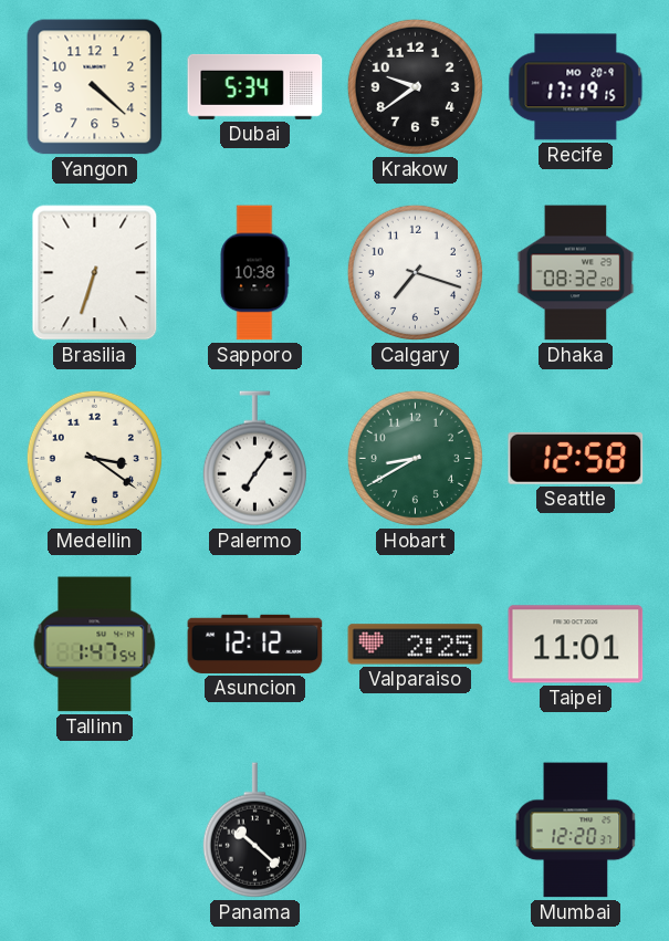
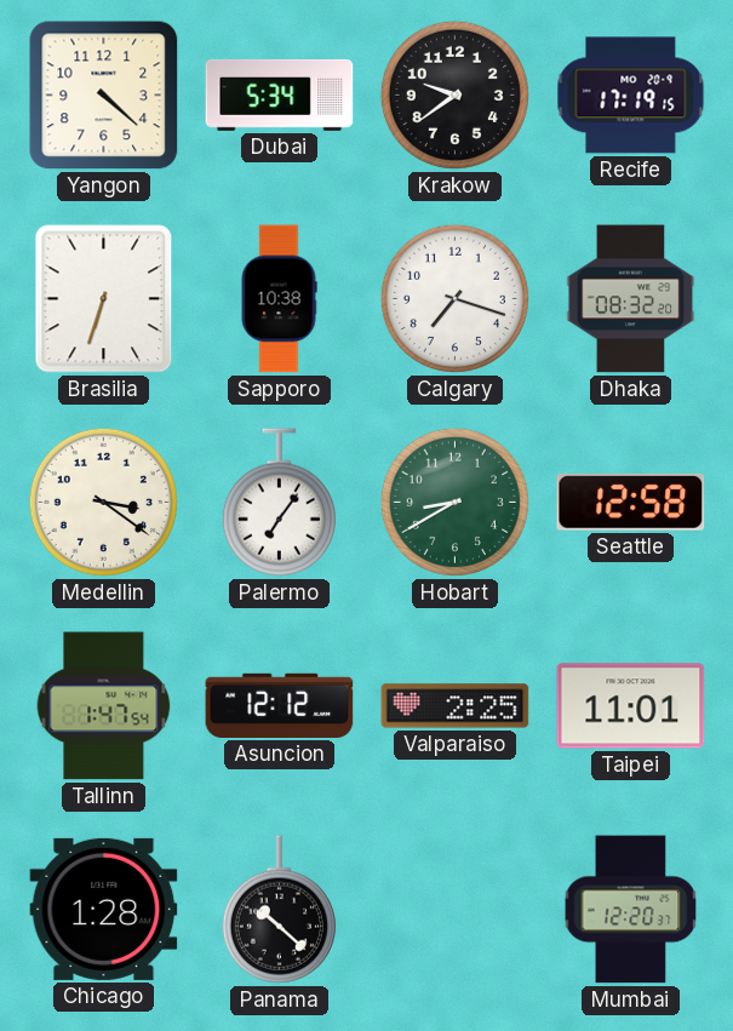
Chicago: none -> 1:28 (104, 909)
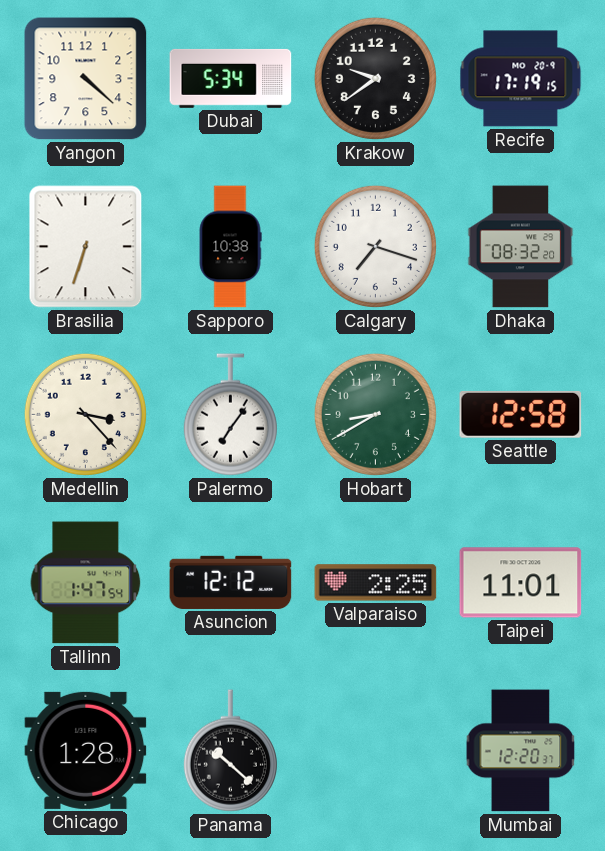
Medellin: 3:21 -> 3:23 (85, 414)
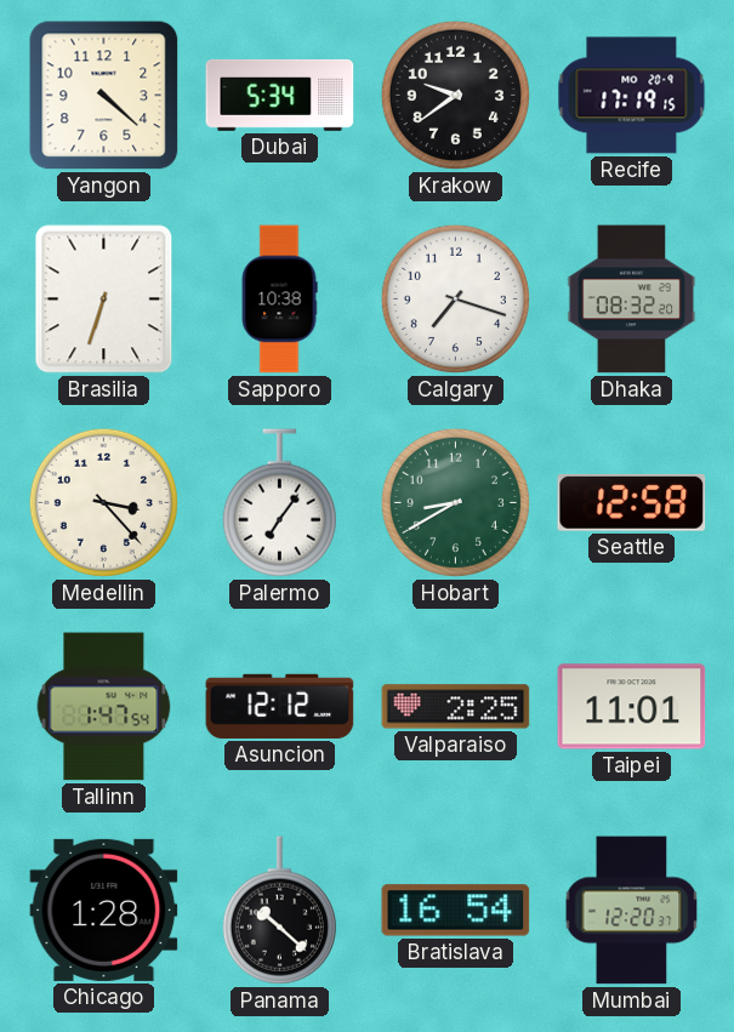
Bratislava: none -> 16:54 (456, 911)
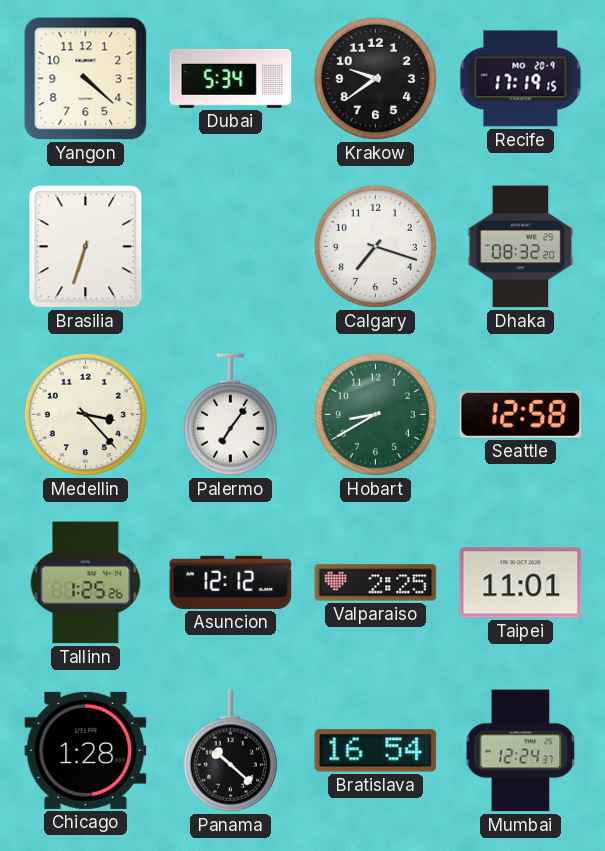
Sapporo: 10:38 -> none (279, 300)
Tallinn: 1:47 -> 1:25 (86, 583)
Mumbai: 12:20 -> 12:24 (521, 751)
